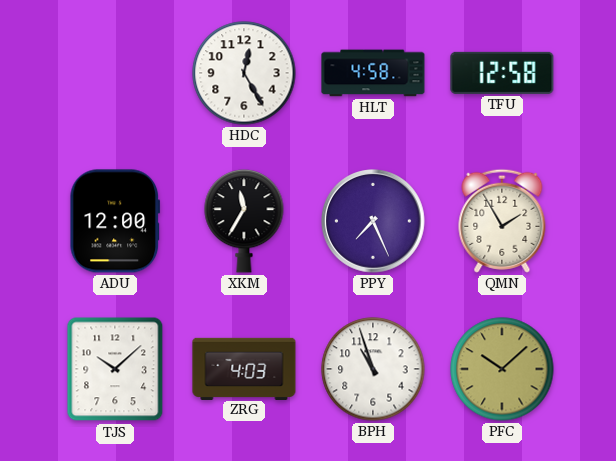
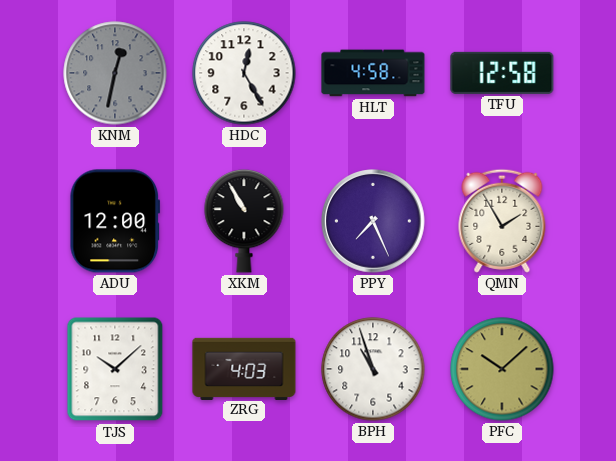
KNM: none -> 12:32 (115, 73)
XKM: 11:35 -> 10:55 (244, 222)
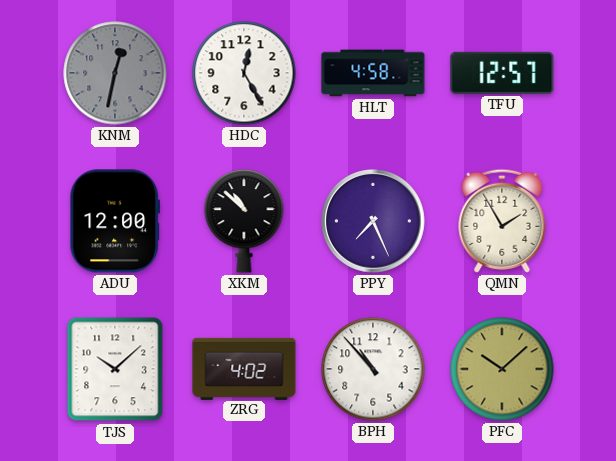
TFU: 12:58 -> 12:57 (502, 73)
XKM: 10:55 -> 10:52 (244, 222)
ZRG: 4:03 -> 4:02 (244, 368)
BPH: 10:57 -> 10:53 (373, 369)
